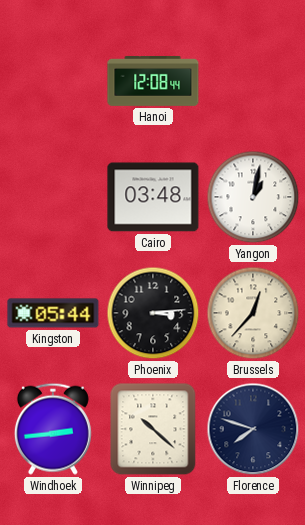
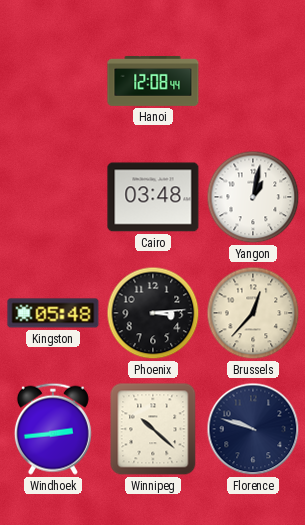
Kingston: 05:44 -> 05:48 (53, 313)
Florence: 7:48 -> 9:48 (253, 429)
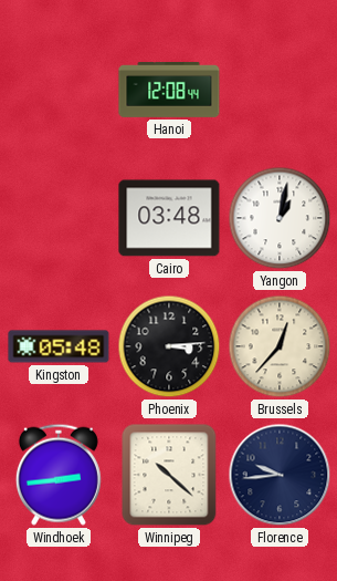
Florence: 9:48 -> 9:44 (280, 475)
